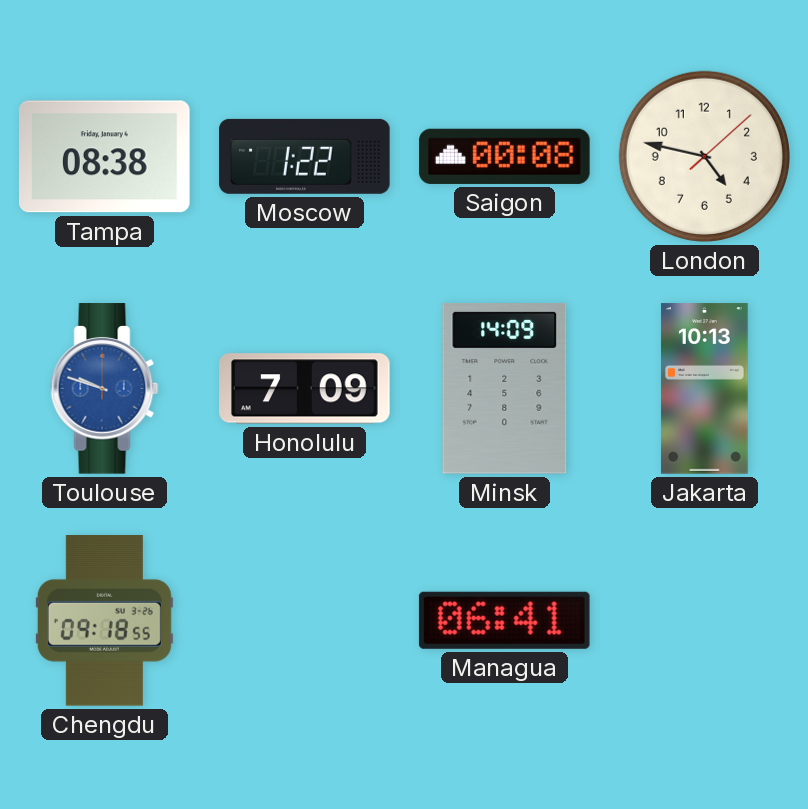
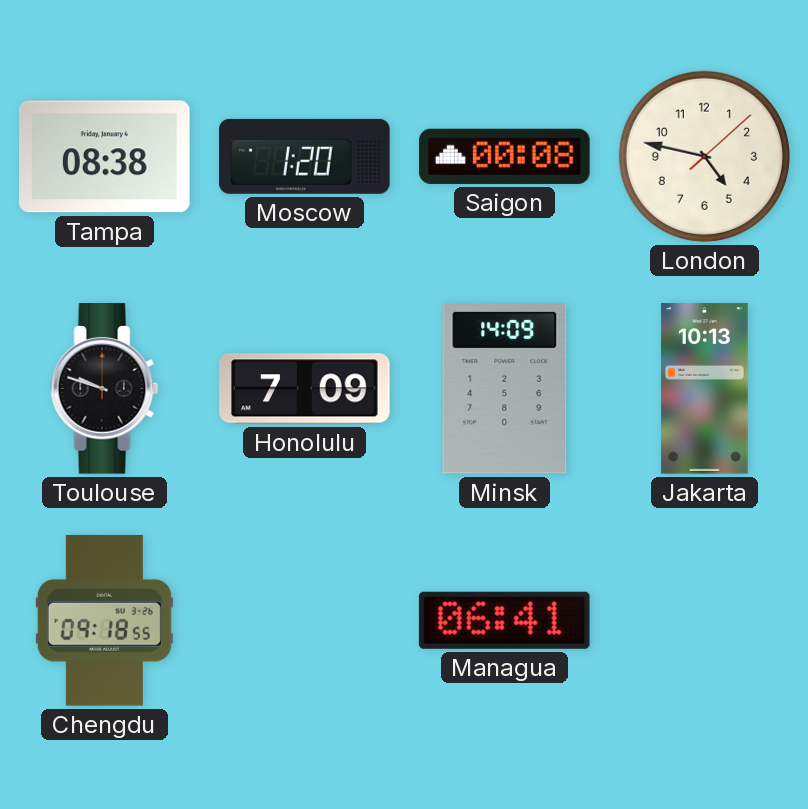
Moscow: 1:22 -> 1:20 (305, 156)
Toulouse dial: blue -> black (105, 389)
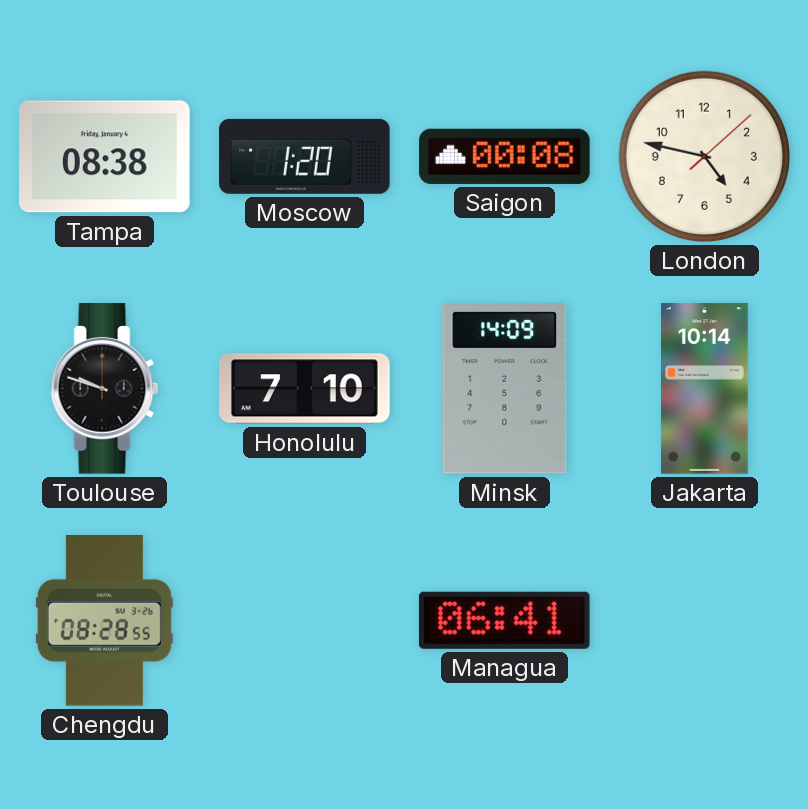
Honolulu: 7:09 -> 7:10 (305, 389)
Jakarta: 10:13 -> 10:14 (705, 389)
Chengdu: 09:18 -> 08:28 (104, 621)
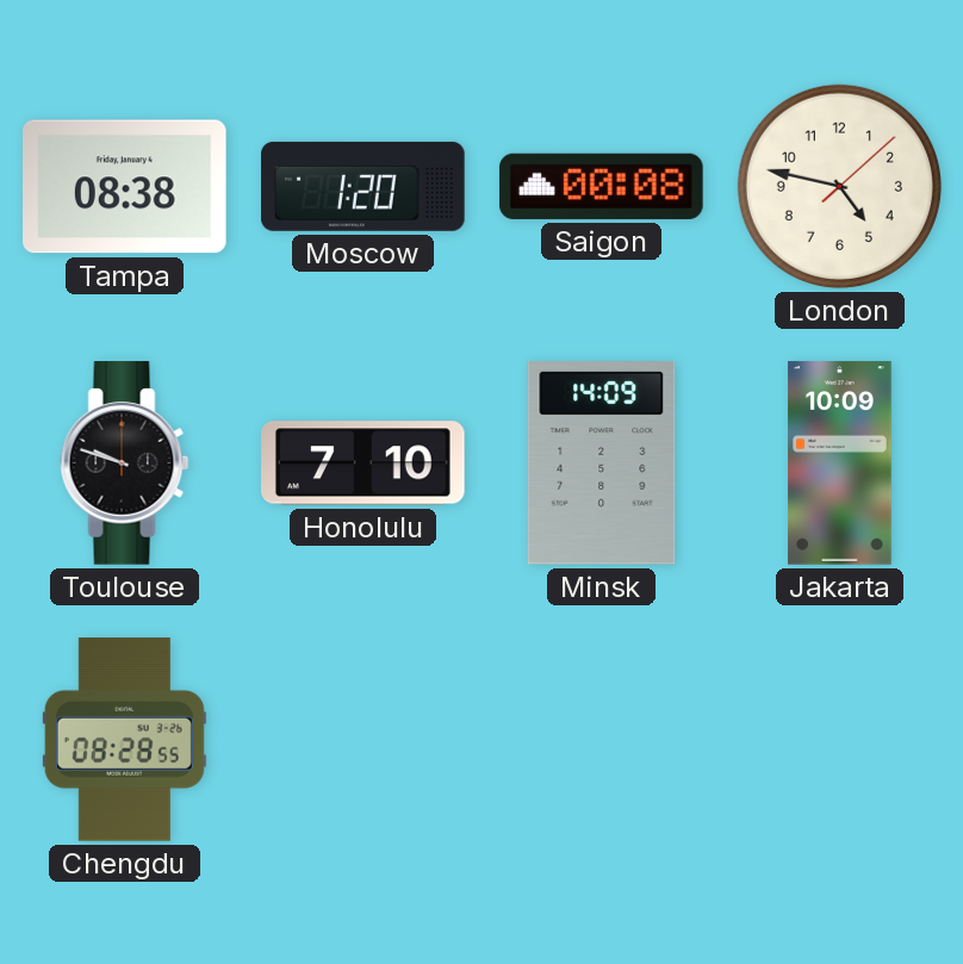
Jakarta: 10:14 -> 10:09 (840, 464)
Managua: 06:41 -> none (504, 620)
